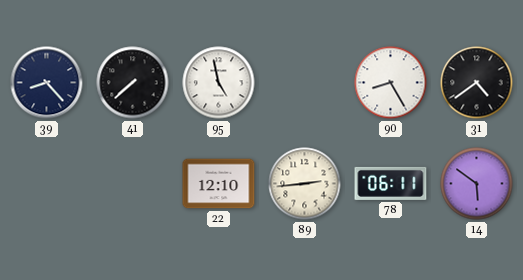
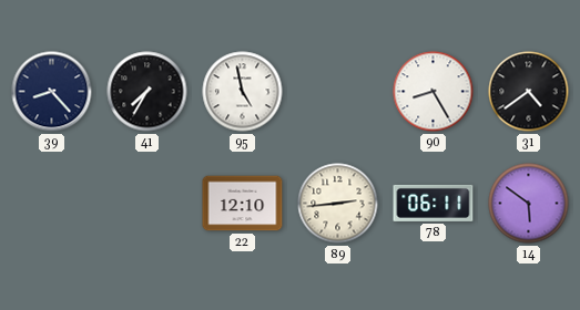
41: 7:38 -> 7:35 (147, 92)
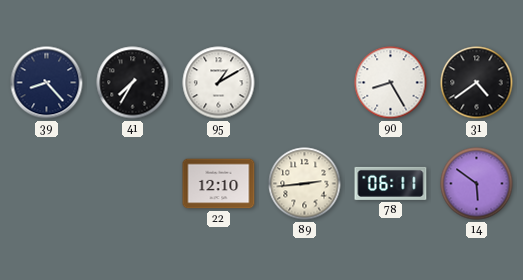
95: 4:58 -> 1:10 (219, 83)
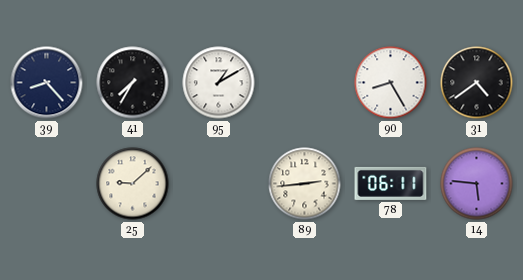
25: none -> 9:08 (133, 184)
22: 12:10 -> none (219, 184)
14: 5:51 -> 5:46 (477, 184)
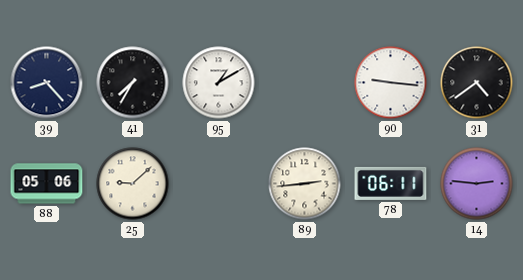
90: 8:25 -> 9:16 (391, 83)
88: none -> 05:06 (47, 184)
14: 5:46 -> 2:46 (477, 184)
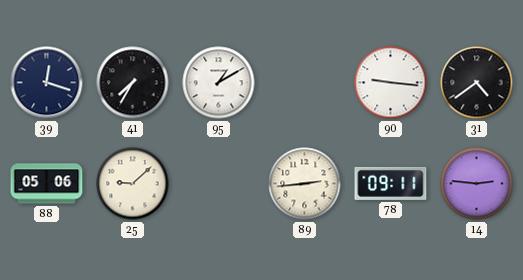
39: 8:23 -> 12:18 (47, 83)
78: 06:11 -> 09:11 (391, 183)
